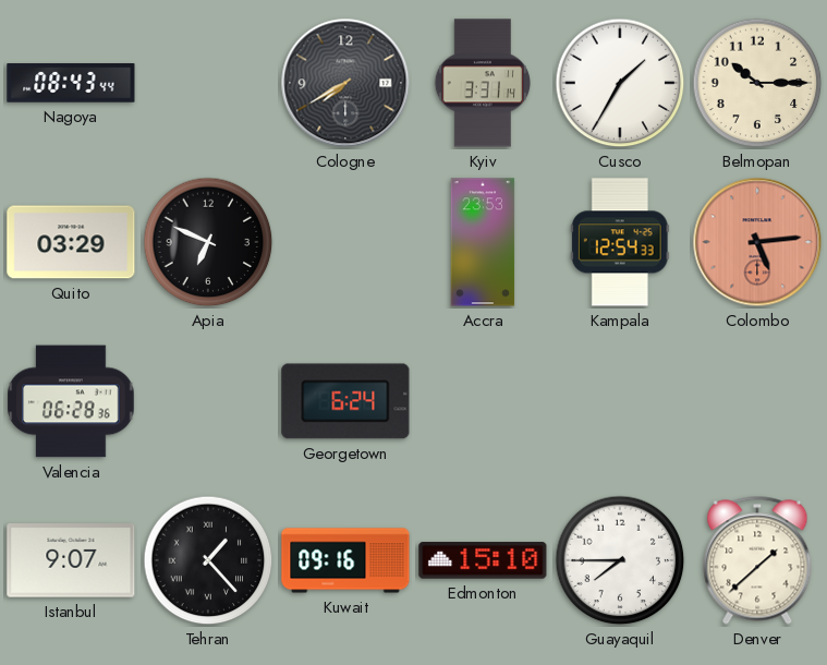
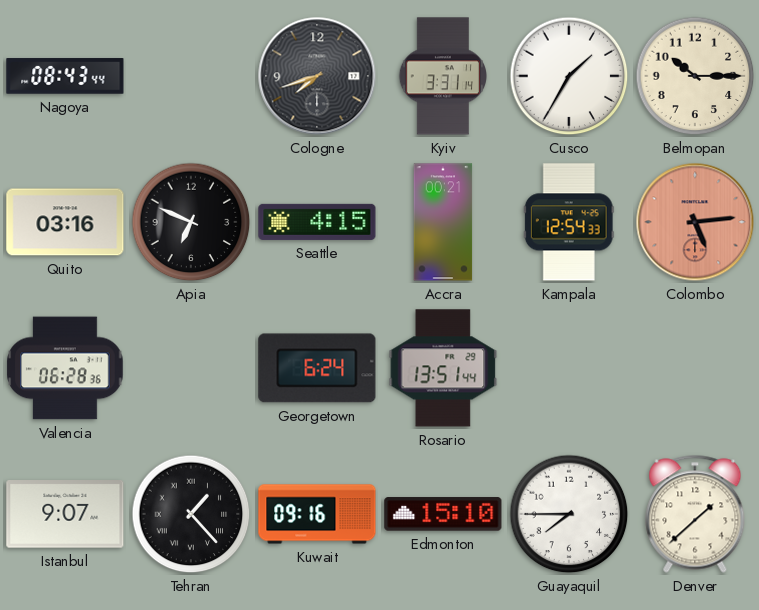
Cologne: 7:40 -> 7:42 (317, 76)
Quito: 03:29 -> 03:16 (65, 222)
Seattle: none -> 4:15 (317, 222)
Accra: 23:53 -> 00:21 (443, 222)
Rosario: none -> 13:51 (443, 368)
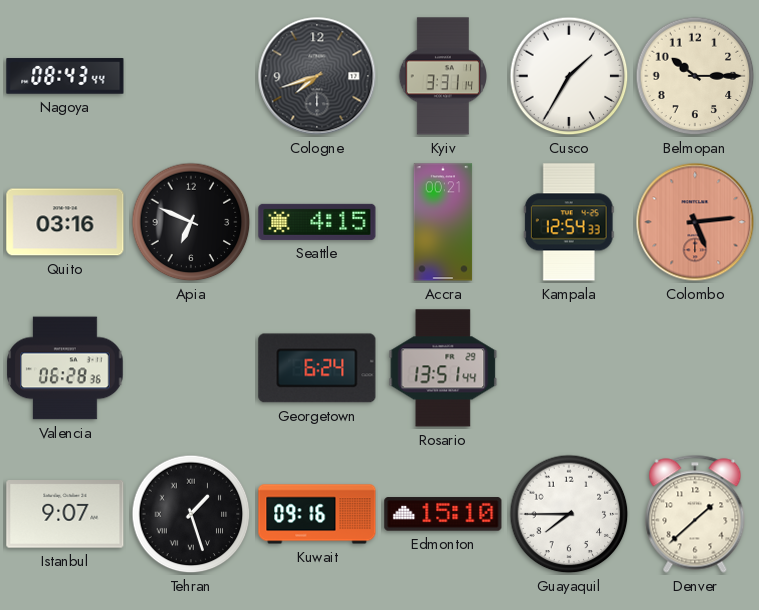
Tehran: 1:23 -> 1:27 (191, 514)
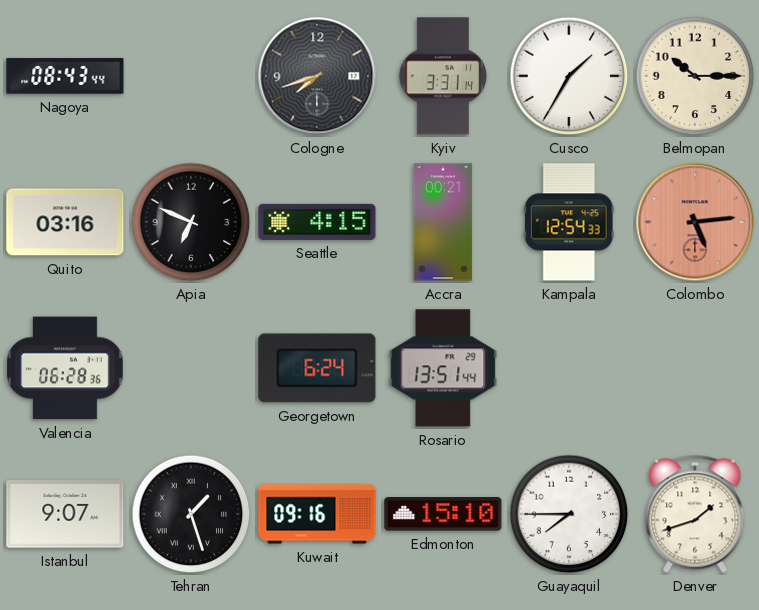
Denver: 1:38 -> 1:42 (695, 514)
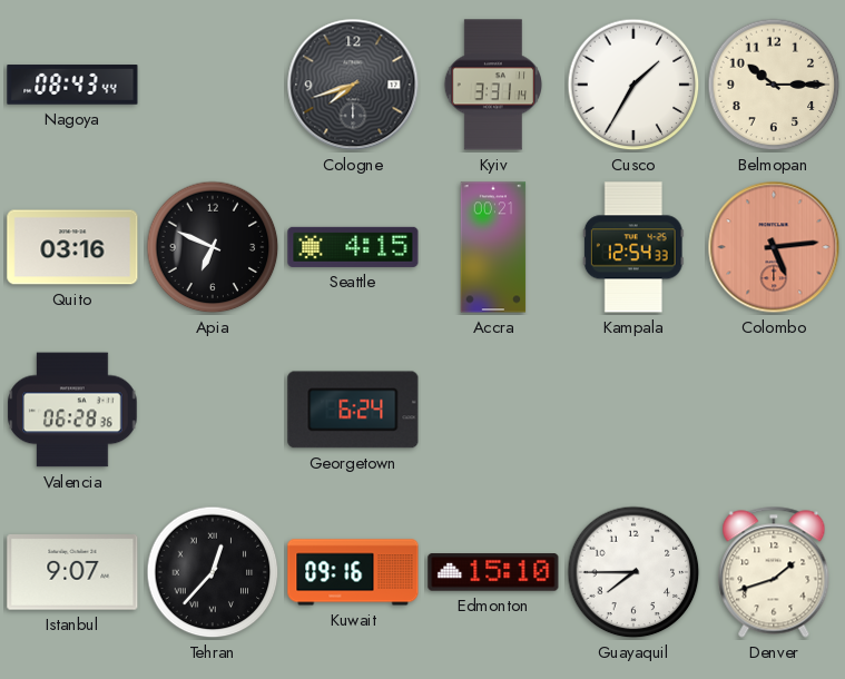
Rosario: 13:51 -> none (443, 368)
Tehran: 1:27 -> 12:37 (213, 572)
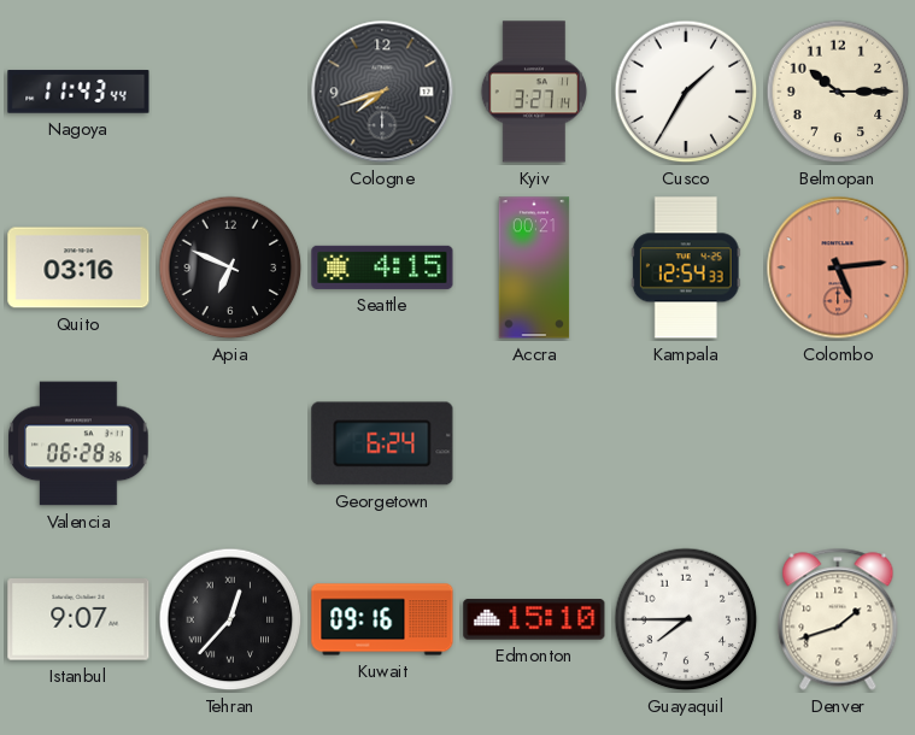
Nagoya: 08:43 -> 11:43 (78, 92)
Kyiv: 3:31 -> 3:27 (533, 92)
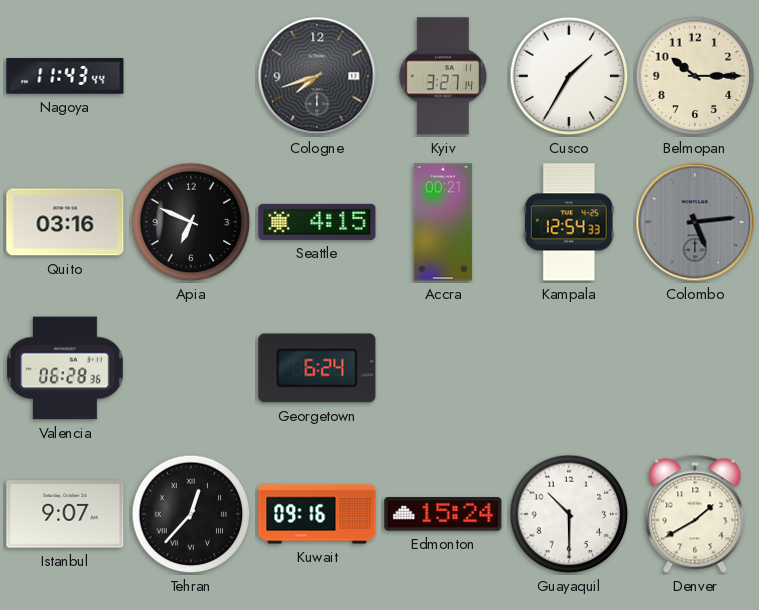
Colombo dial: salmon -> grey (695, 222)
Edmonton: 15:10 -> 15:24 (443, 514)
Guayaquil: 7:45 -> 10:30 (569, 514)
Denver: 1:42 -> 1:40 (695, 514)
